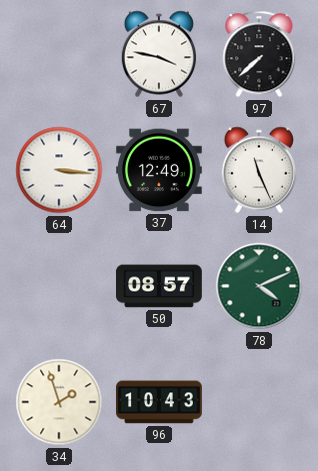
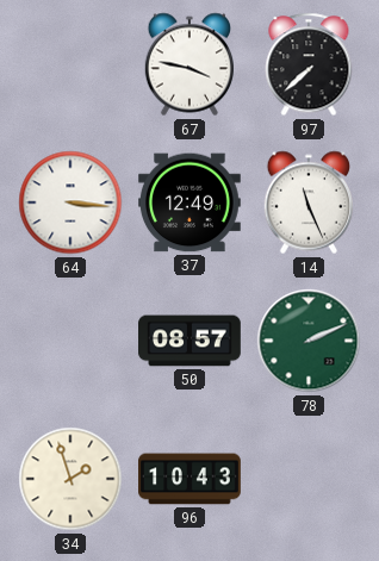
78: 4:11 -> 2:11 (309, 341)
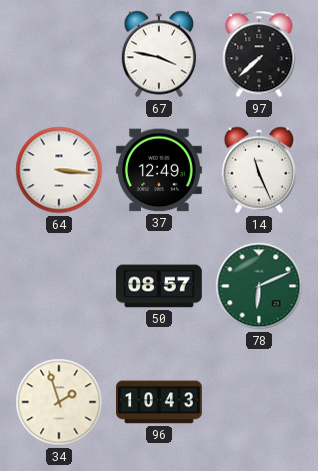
78: 2:11 -> 6:11 (259, 286)
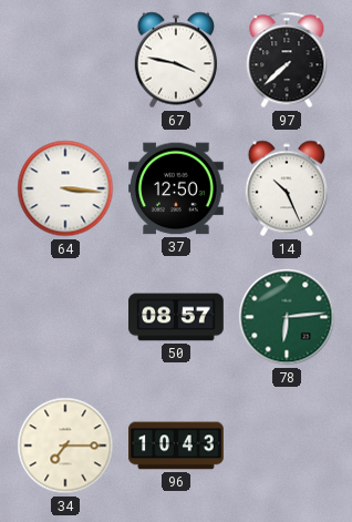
37: 12:49 -> 12:50 (177, 188)
14: 11:26 -> 10:26 (287, 188)
78: 6:11 -> 6:14 (287, 317)
34: 1:57 -> 7:15 (65, 446)
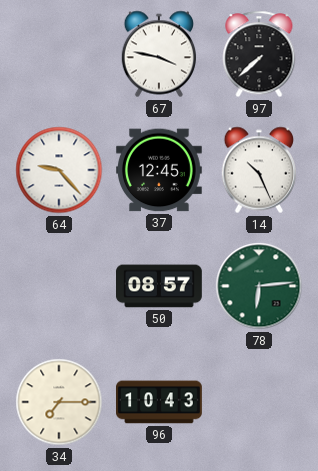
64: 3:16 -> 9:23 (59, 170)
37: 12:50 -> 12:45 (160, 170)
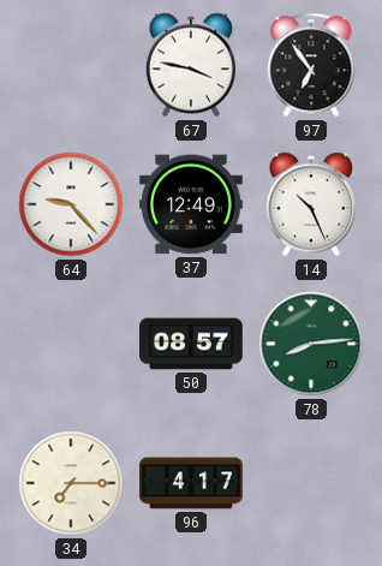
97: 7:38 -> 6:54 (311, 65)
37: 12:45 -> 12:49 (192, 204)
78: 6:14 -> 8:14 (311, 344)
96: 10:43 -> 4:17 (192, 483)
